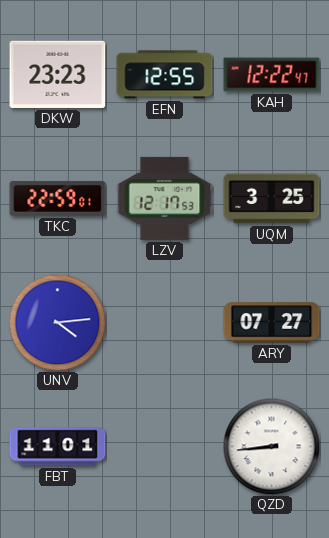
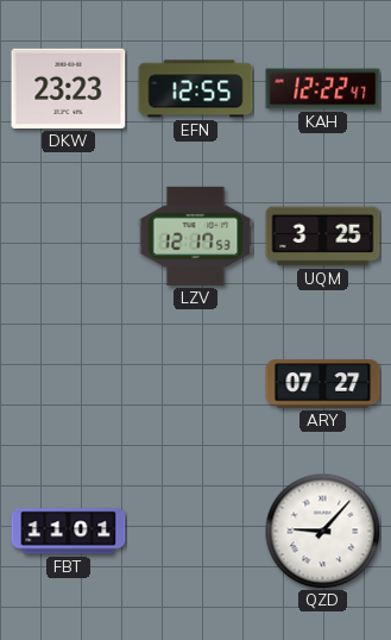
TKC: 22:59 -> none (58, 198)
UNV: 4:14 -> none (57, 322)
QZD: 8:44 -> 9:07 (322, 531)
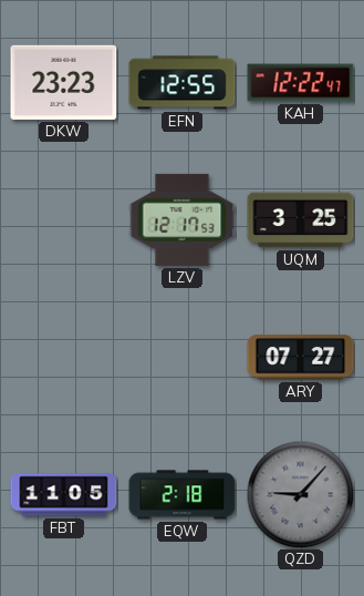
FBT: 11:01 -> 11:05 (64, 495)
EQW: none -> 2:18 (183, 495)
QZD dial: white -> grey (300, 494)
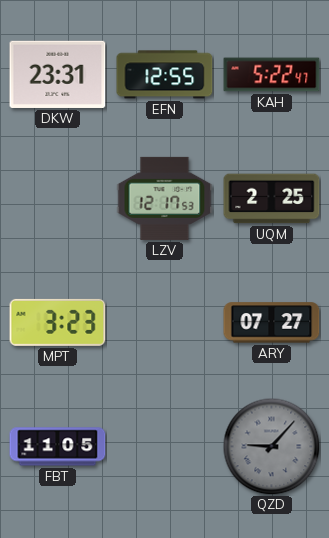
DKW: 23:23 -> 23:31 (58, 74)
KAH: 12:22 -> 5:22 (272, 75)
UQM: 3:25 -> 2:25 (272, 199)
MPT: none -> 3:23 (58, 322)
EQW: 2:18 -> none (183, 495)
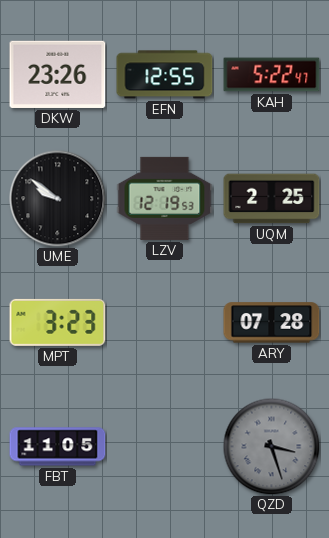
DKW: 23:31 -> 23:26 (58, 74)
UME: none -> 9:51 (58, 199)
LZV: 12:17 -> 12:19 (165, 198)
ARY: 07:27 -> 07:28 (272, 323)
QZD: 9:07 -> 3:27 (271, 446)
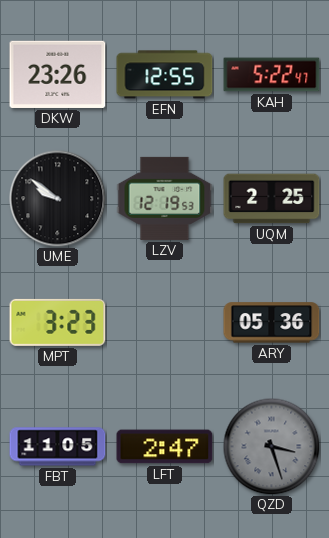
ARY: 07:28 -> 05:36 (272, 323)
LFT: none -> 2:47 (165, 447)
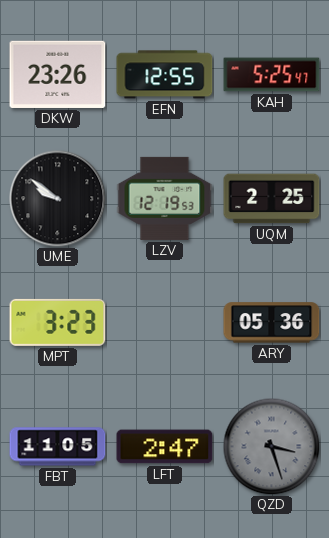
KAH: 5:22 -> 5:25 (272, 75)
